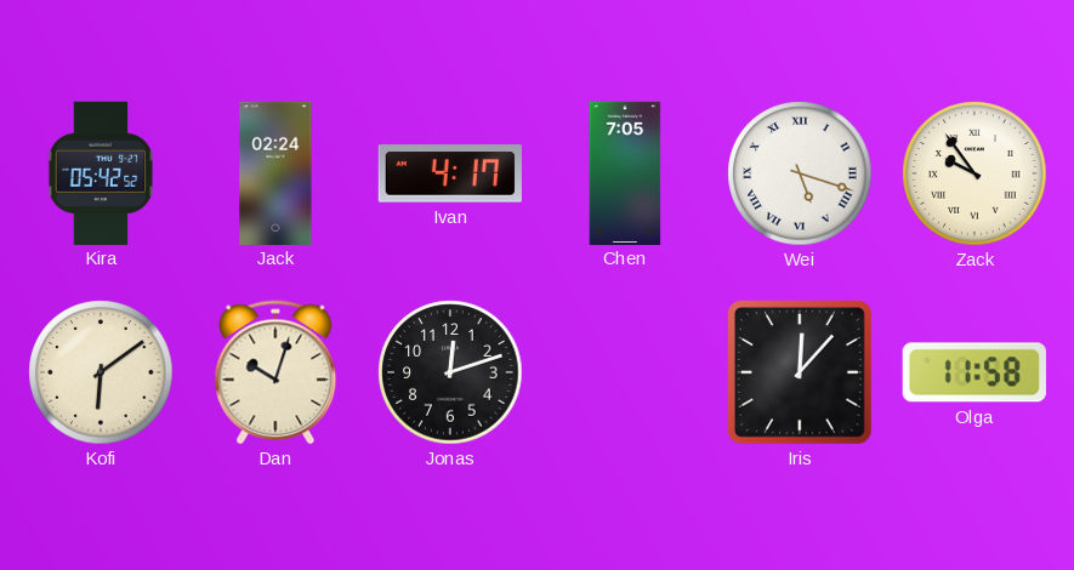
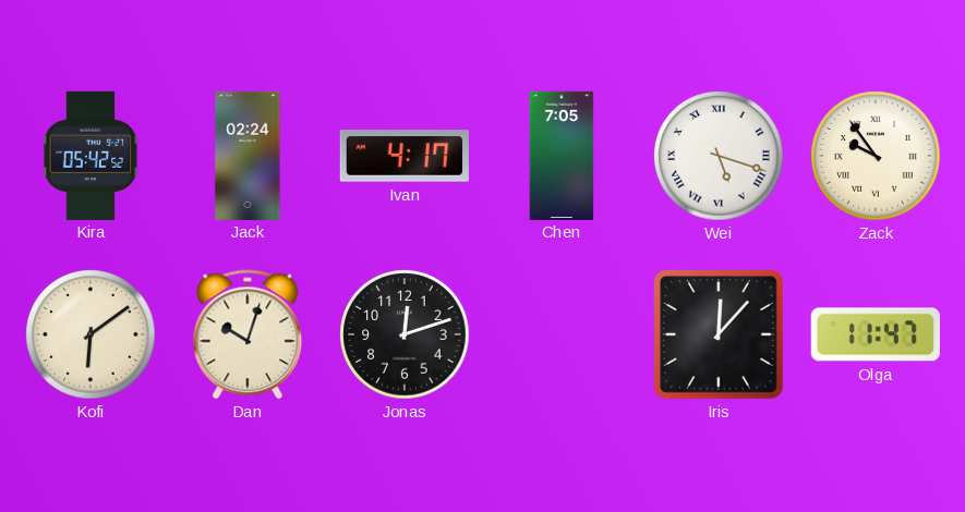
Olga: 11:58 -> 11:47 (876, 334)
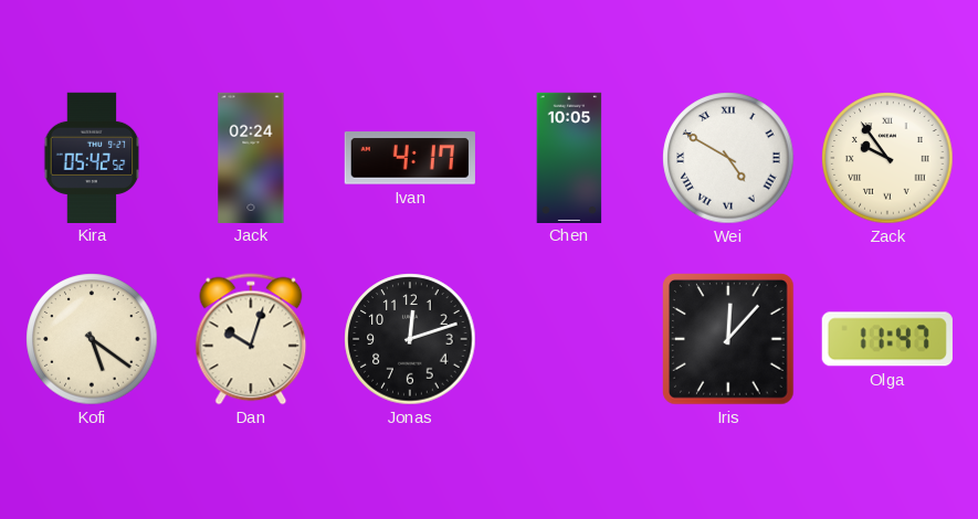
Chen: 7:05 -> 10:05 (569, 157)
Wei: 5:18 -> 4:50 (728, 158)
Kofi: 6:09 -> 5:21 (92, 339)
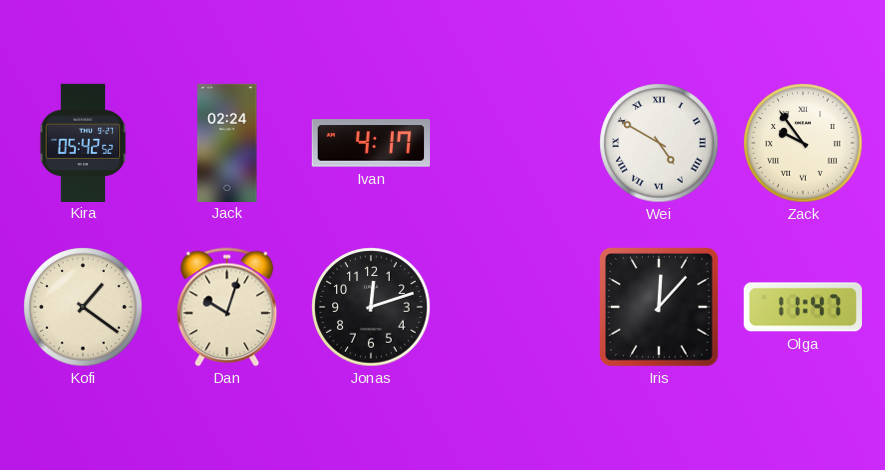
Chen: 10:05 -> none (569, 157)
Kofi: 5:21 -> 1:21 (83, 307)
